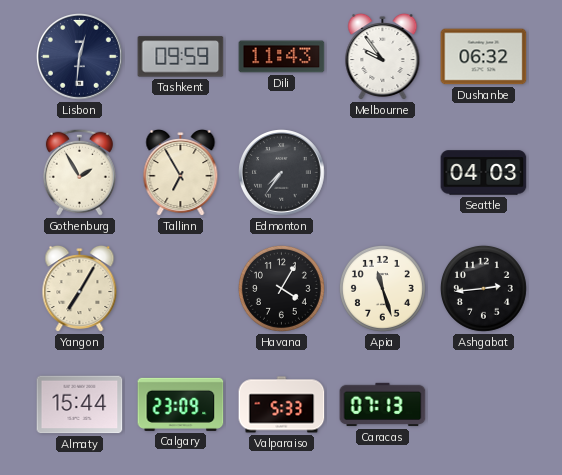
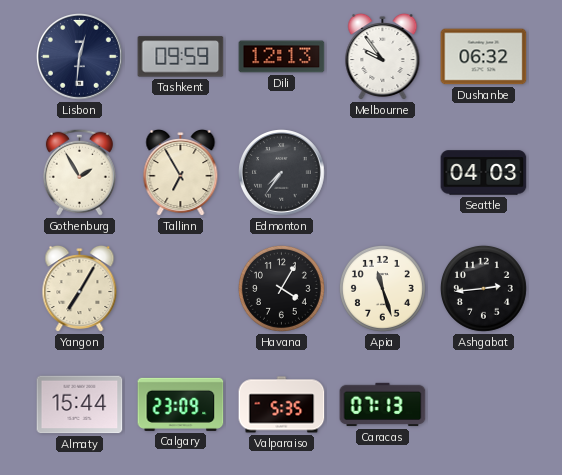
Dili: 11:43 -> 12:13 (282, 57)
Valparaiso: 5:33 -> 5:35 (282, 405)
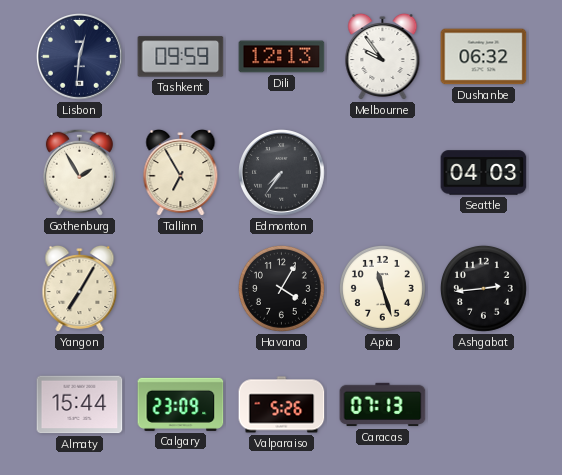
Valparaiso: 5:35 -> 5:26 (282, 405)
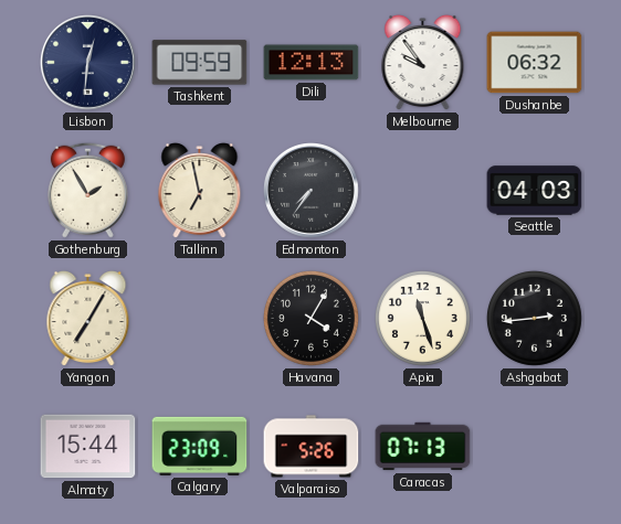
Tallinn: 6:55 -> 6:58 (200, 191)
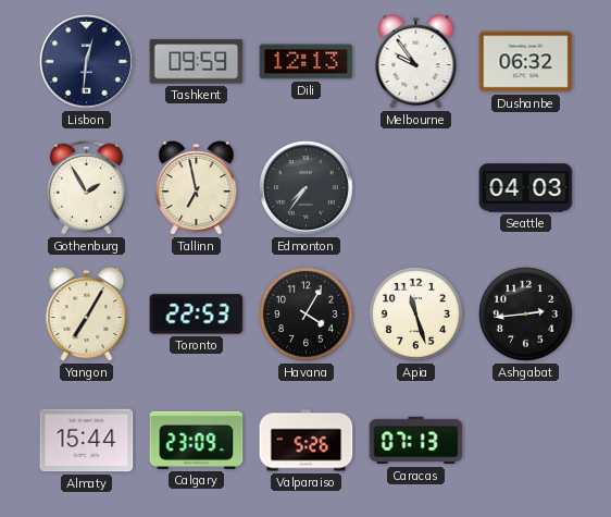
Toronto: none -> 22:53 (197, 315)
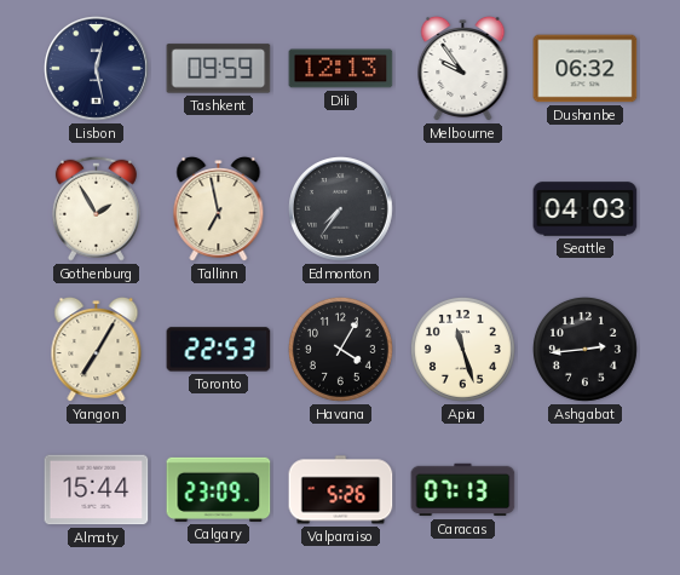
Lisbon: 12:31 -> 12:28 (97, 69)
